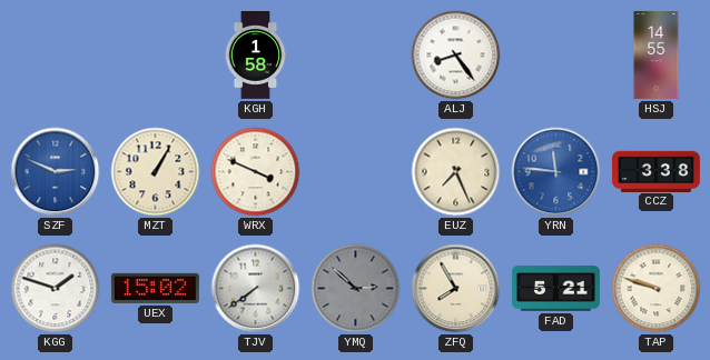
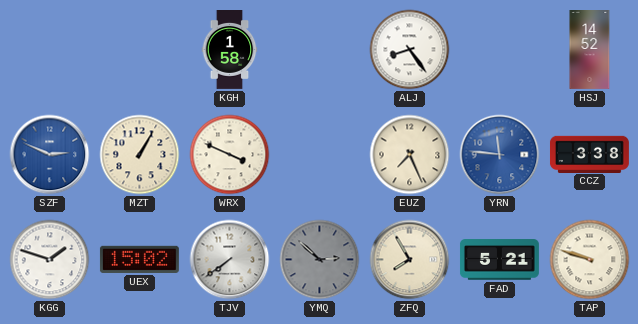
HSJ: 14:55 -> 14:52 (590, 50)
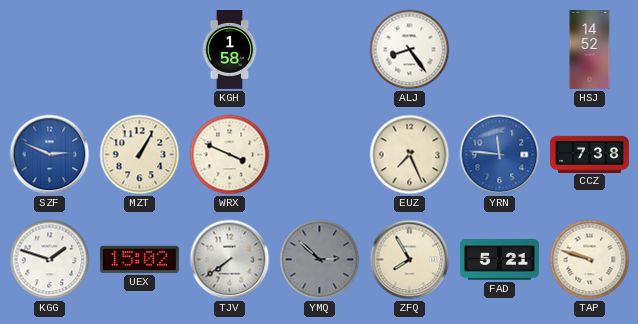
CCZ: 3:38 -> 7:38 (590, 154)
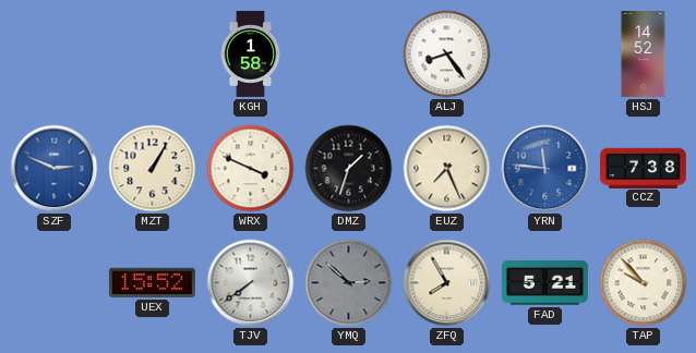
DMZ: none -> 1:33 (349, 169)
KGG: 1:48 -> none (50, 260)
UEX: 15:02 -> 15:52 (152, 282)
TAP: 9:48 -> 9:53 (644, 283)
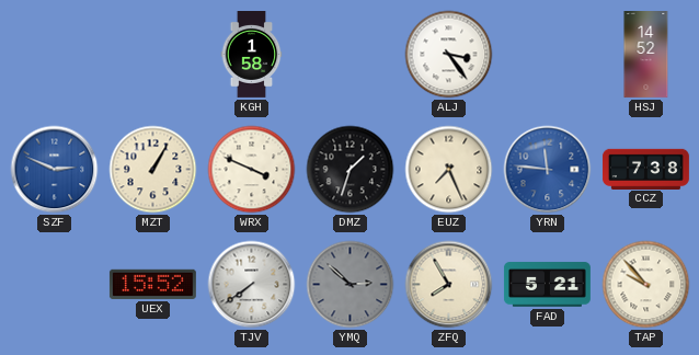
ALJ: 8:24 -> 3:24 (449, 55)
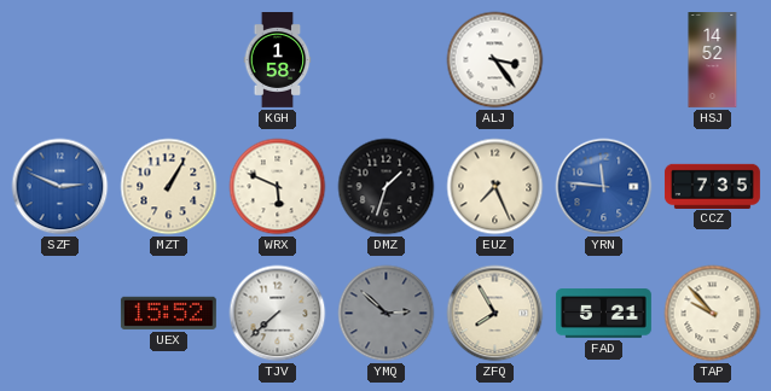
WRX: 3:49 -> 5:49 (278, 187)
CCZ: 7:38 -> 7:35 (713, 186)
TJV: 7:39 -> 7:38 (278, 314)
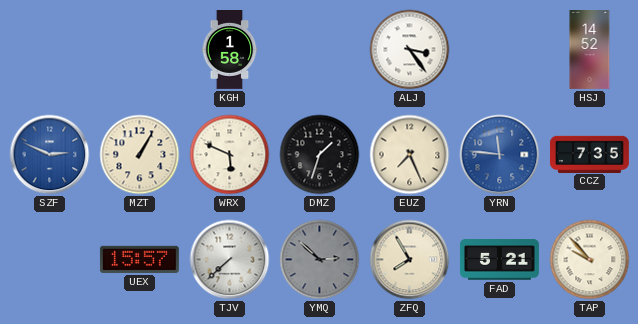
UEX: 15:52 -> 15:57 (139, 259)
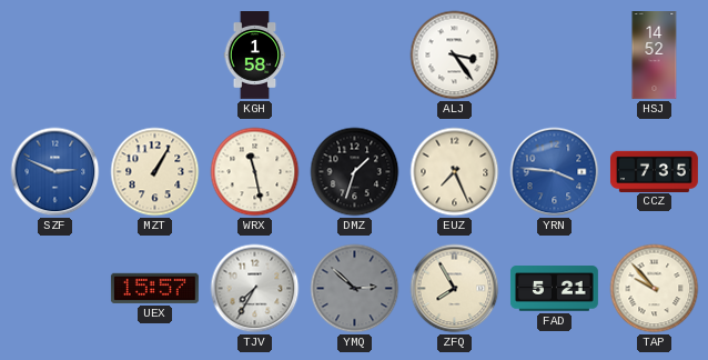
WRX: 5:49 -> 11:28 (255, 172)
YRN: 11:46 -> 3:46 (555, 172)
TJV: 7:38 -> 7:35 (255, 289)
